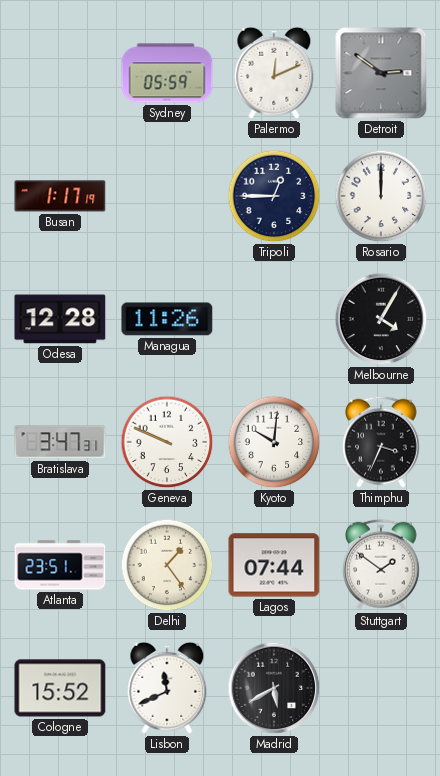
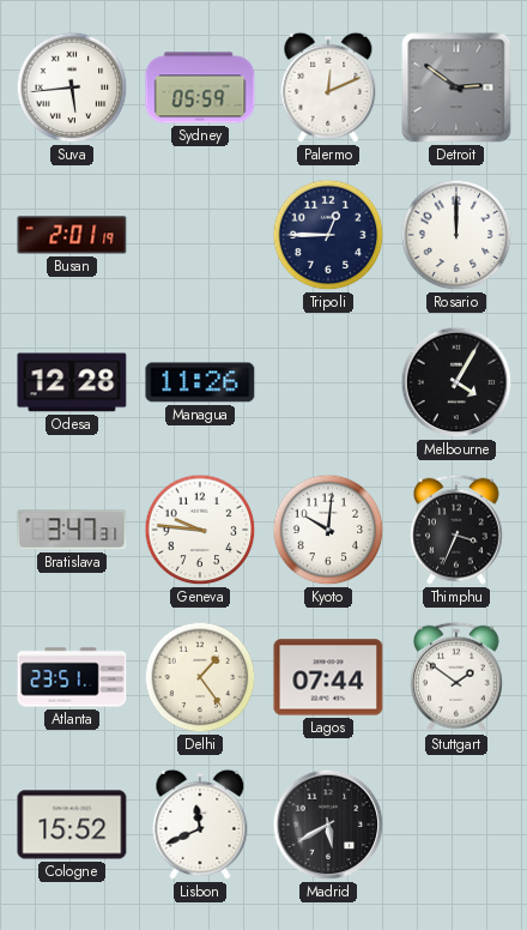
Suva: none -> 5:44 (72, 87)
Busan: 1:17 -> 2:01 (72, 235)
Geneva: 9:49 -> 9:46 (200, 530)
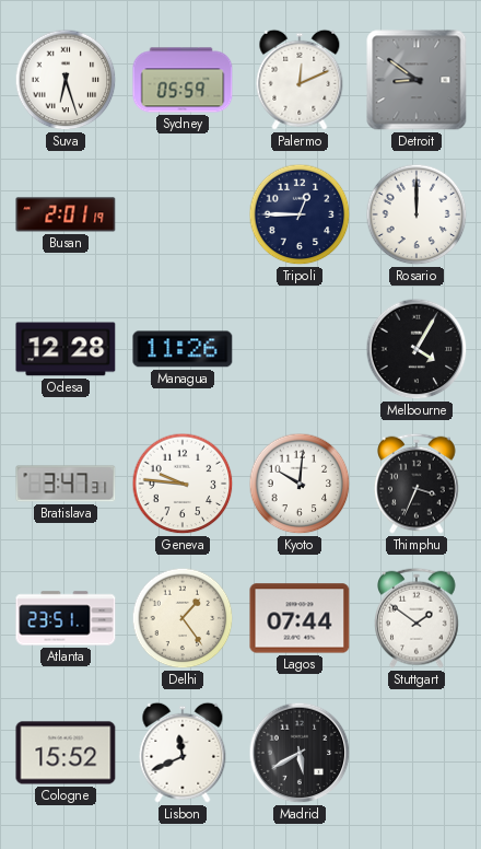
Suva: 5:44 -> 6:27 (66, 80)
Detroit: 2:51 -> 8:51 (417, 80)
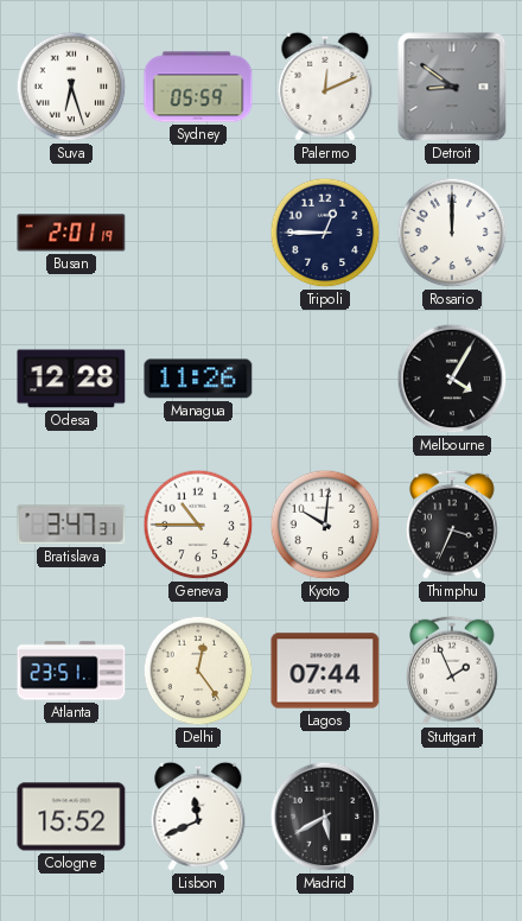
Geneva: 9:46 -> 10:45 (198, 525)
Delhi: 1:24 -> 12:24 (198, 671)
Stuttgart: 1:51 -> 1:56 (453, 671)
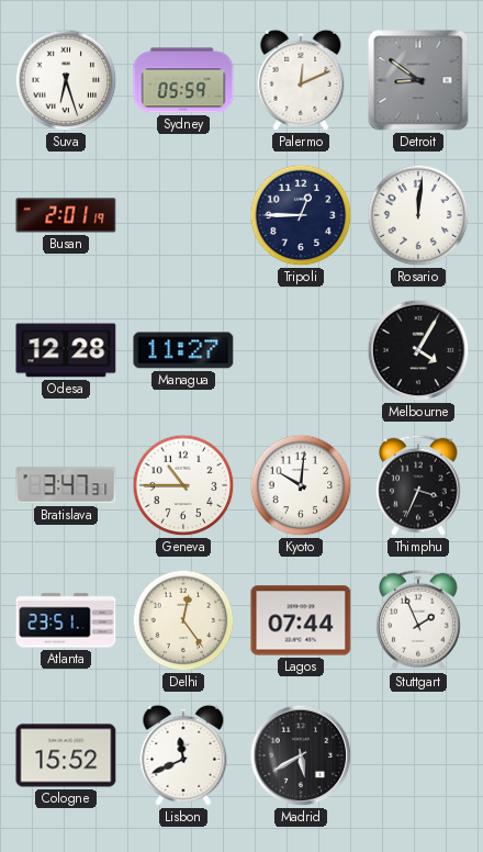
Rosario: 12:00 -> 12:01 (418, 215)
Managua: 11:26 -> 11:27 (183, 350)
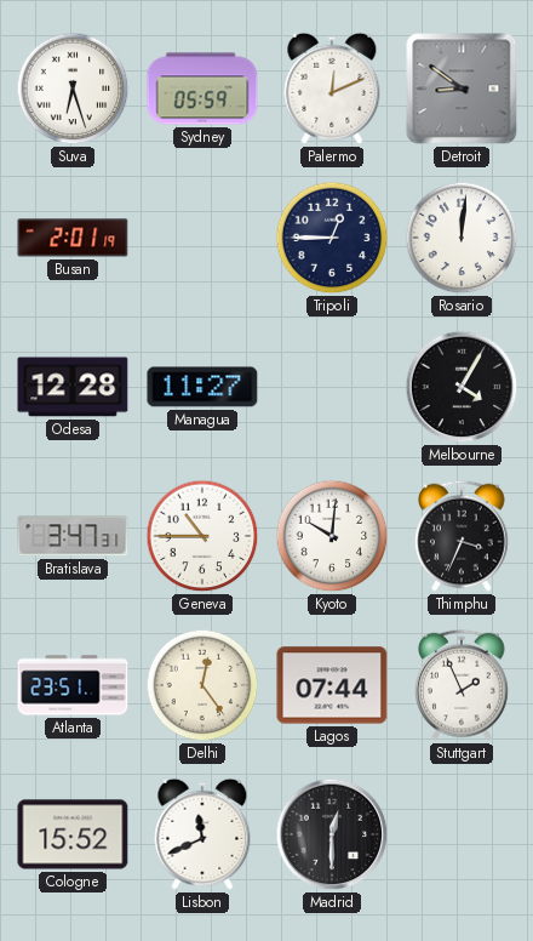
Madrid: 5:40 -> 12:30 (332, 834)
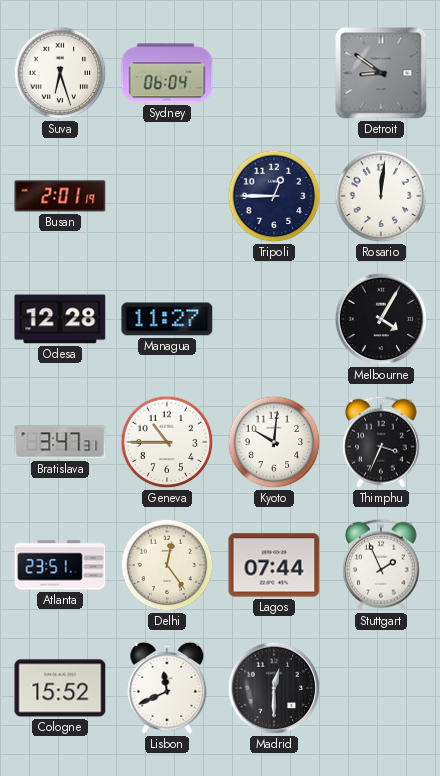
Sydney: 05:59 -> 06:04 (167, 73)
Palermo: 12:11 -> none (332, 89)
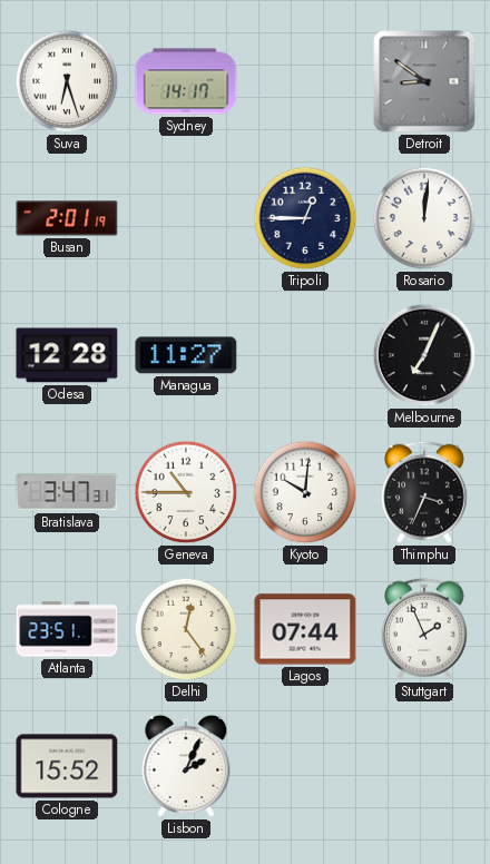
Sydney: 06:04 -> 14:17 (186, 81)
Melbourne: 4:05 -> 7:04 (424, 355)
Lisbon: 11:41 -> 2:04 (186, 766)
Madrid: 12:30 -> none (274, 688)
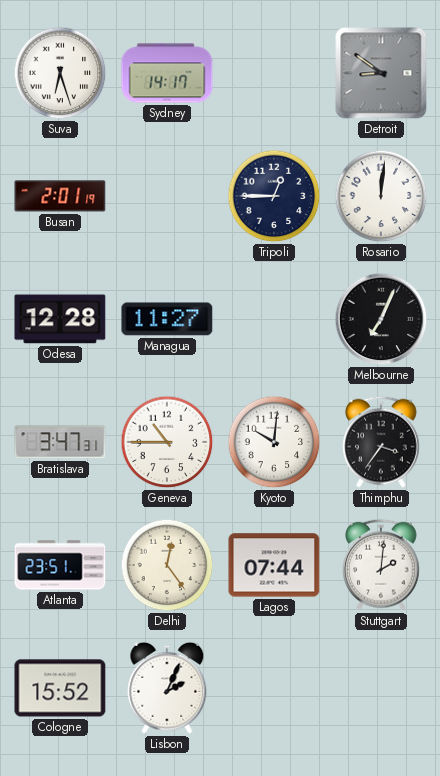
Thimphu: 3:34 -> 3:36 (382, 442)
Stuttgart: 1:56 -> 2:01 (382, 565)
